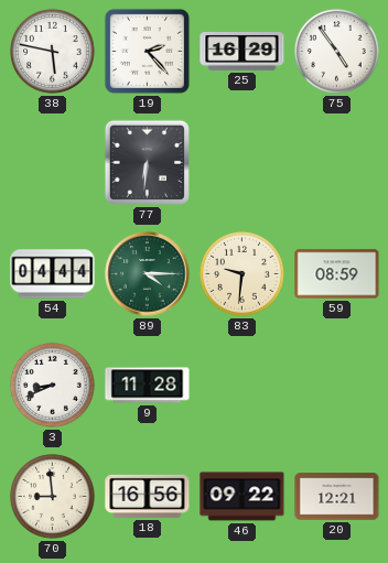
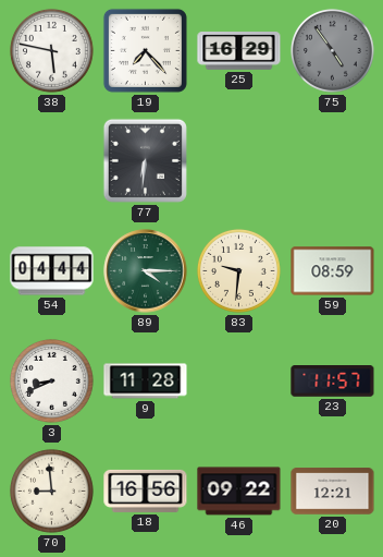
19: 2:23 -> 7:23 (145, 50)
75 dial: white -> grey (332, 50)
23: none -> 11:57 (333, 382)
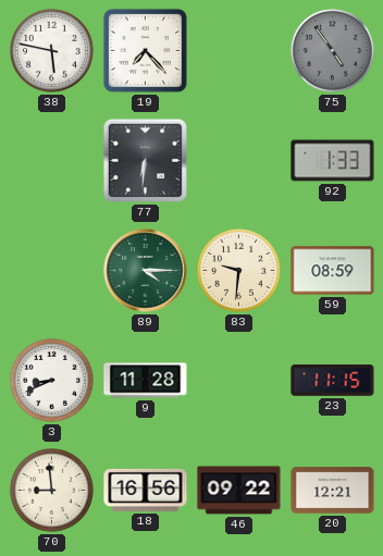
25: 16:29 -> none (239, 51)
92: none -> 1:33 (333, 161)
54: 04:44 -> none (52, 271)
23: 11:57 -> 11:15 (333, 381)
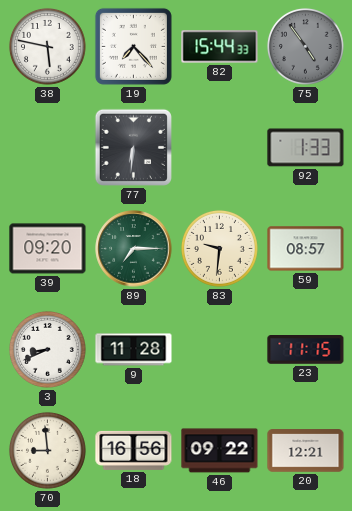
82: none -> 15:44 (220, 47)
39: none -> 09:20 (48, 249)
89: 4:15 -> 7:15 (134, 249)
59: 08:59 -> 08:57 (306, 249)
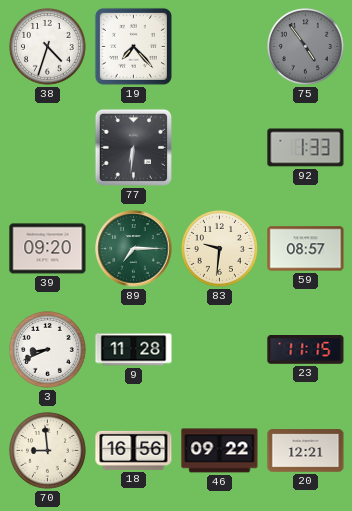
38: 5:47 -> 4:33 (47, 46)
82: 15:44 -> none (220, 47)
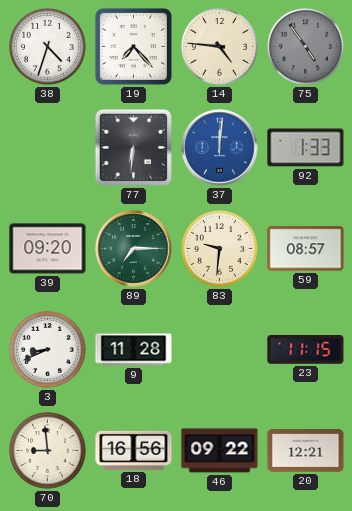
14: none -> 4:46 (219, 46)
37: none -> 12:01 (220, 148)
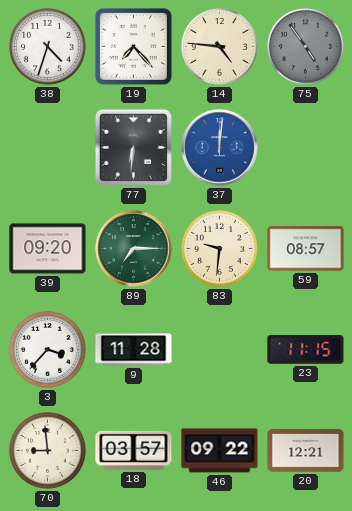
92: 1:33 -> none (306, 148)
3: 8:41 -> 3:37 (47, 349)
18: 16:56 -> 03:57 (134, 450)
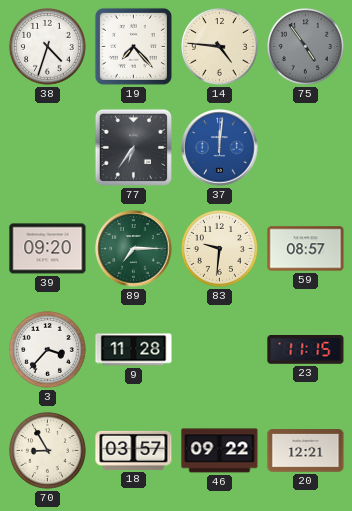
77: 6:31 -> 6:36 (133, 147)
70: 8:59 -> 8:55 (47, 450)
